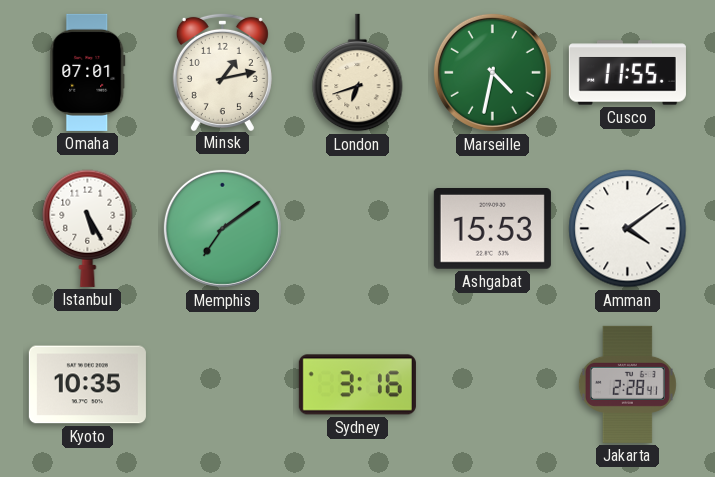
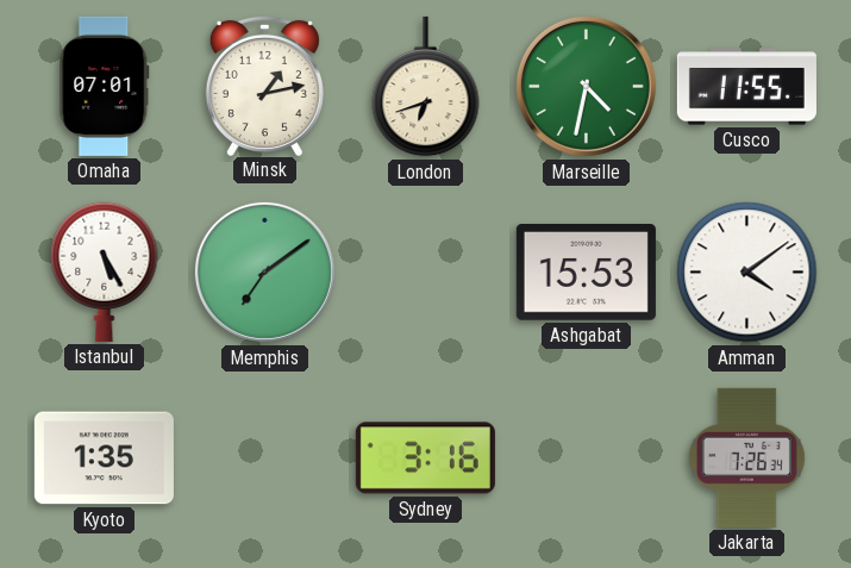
Kyoto: 10:35 -> 1:35 (104, 458)
Jakarta: 2:28 -> 7:26 (746, 457)
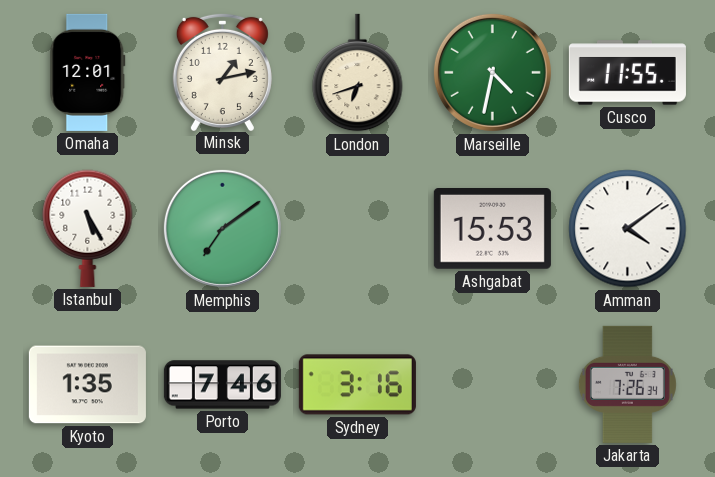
Omaha: 07:01 -> 12:01 (88, 72)
Porto: none -> 7:46 (222, 385)
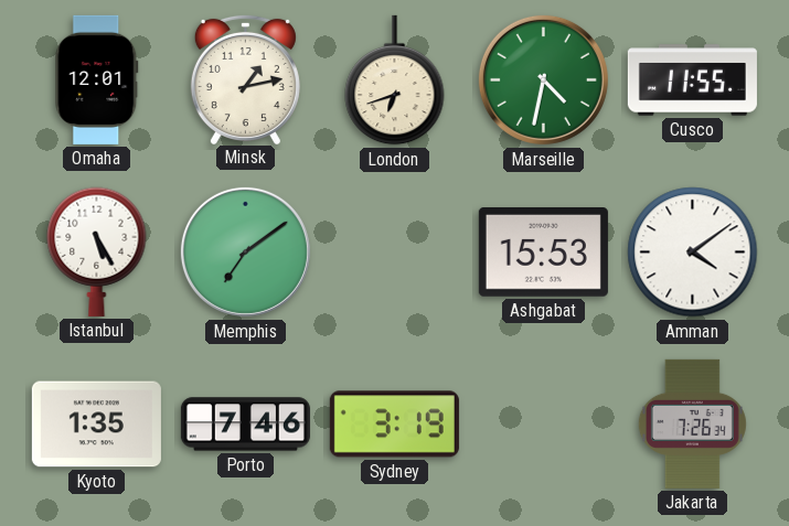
Sydney: 3:16 -> 3:19 (394, 425)
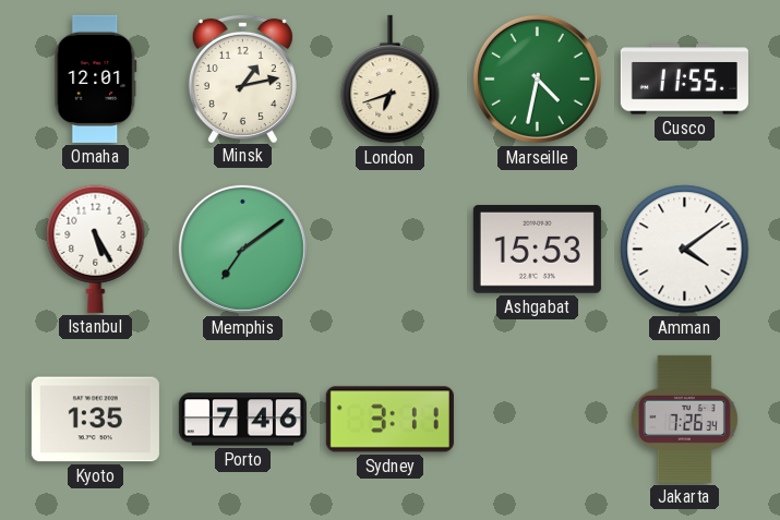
Sydney: 3:19 -> 3:11 (389, 420)
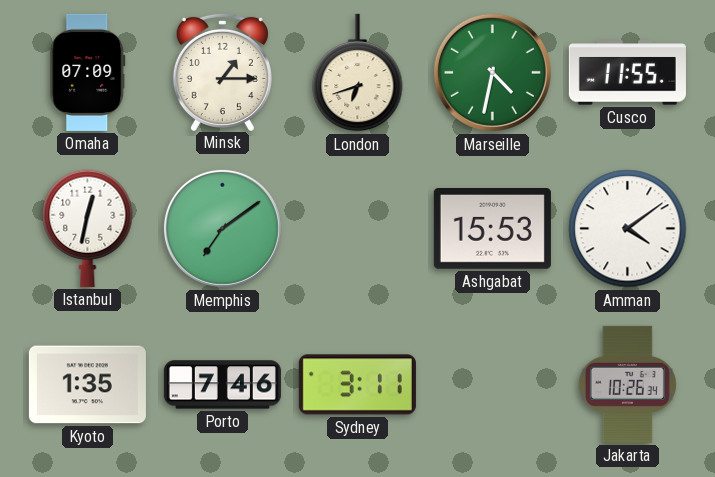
Omaha: 12:01 -> 07:09 (88, 72)
Minsk: 1:13 -> 1:15 (222, 71)
Istanbul: 5:25 -> 12:32 (88, 228)
Jakarta: 7:26 -> 10:26 (627, 384)
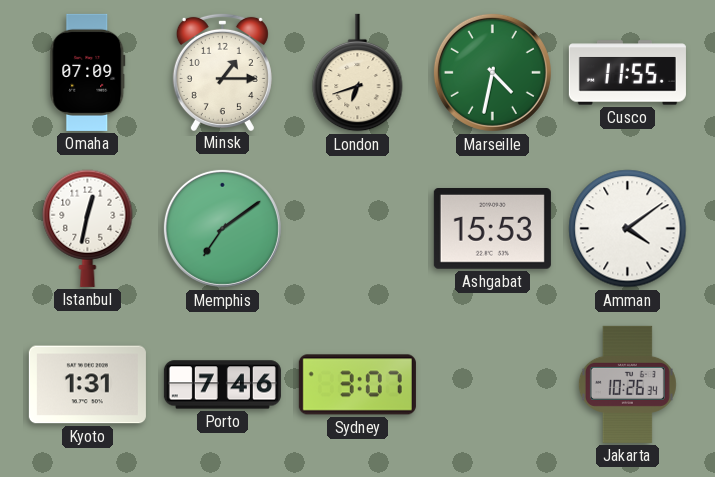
Kyoto: 1:35 -> 1:31 (87, 385)
Sydney: 3:11 -> 3:07 (357, 385)
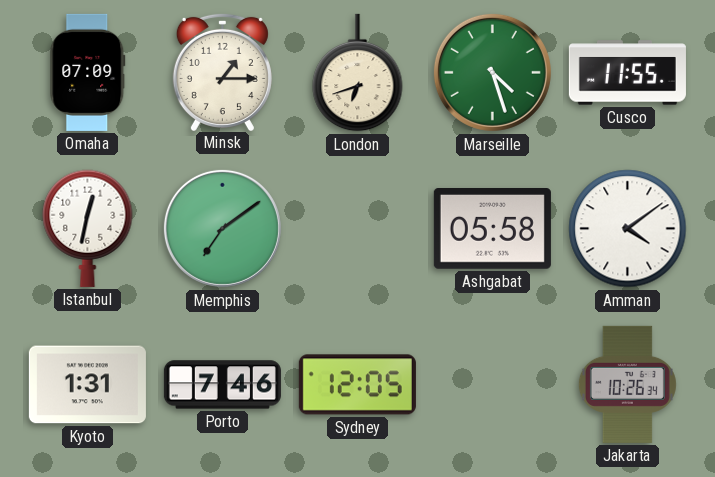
Marseille: 4:32 -> 4:27 (492, 72)
Ashgabat: 15:53 -> 05:58 (492, 229)
Sydney: 3:07 -> 12:05 (357, 385)
